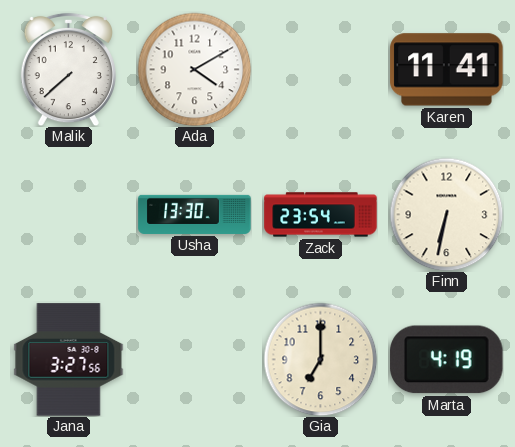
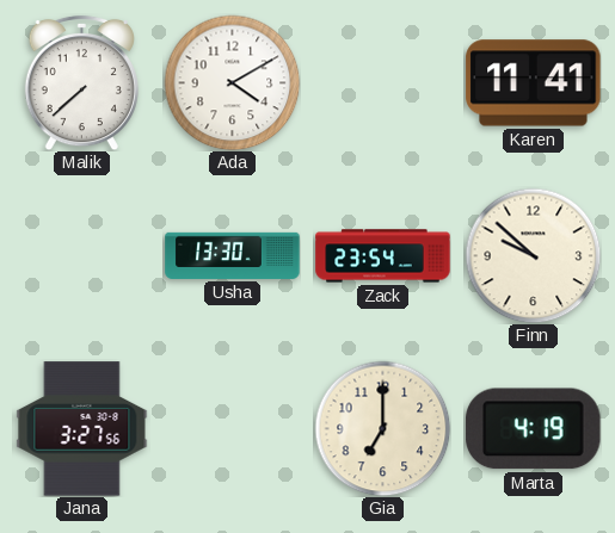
Finn: 6:32 -> 9:52 (533, 255)
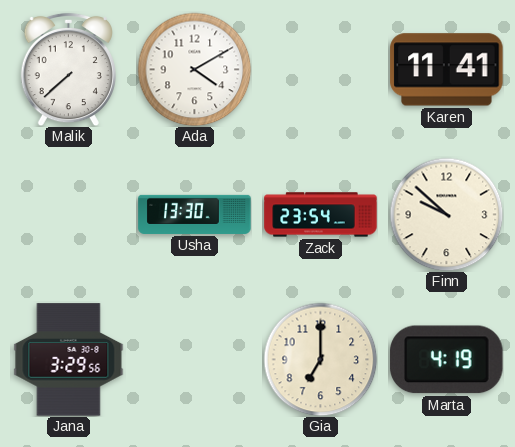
Jana: 3:27 -> 3:29 (69, 360)
